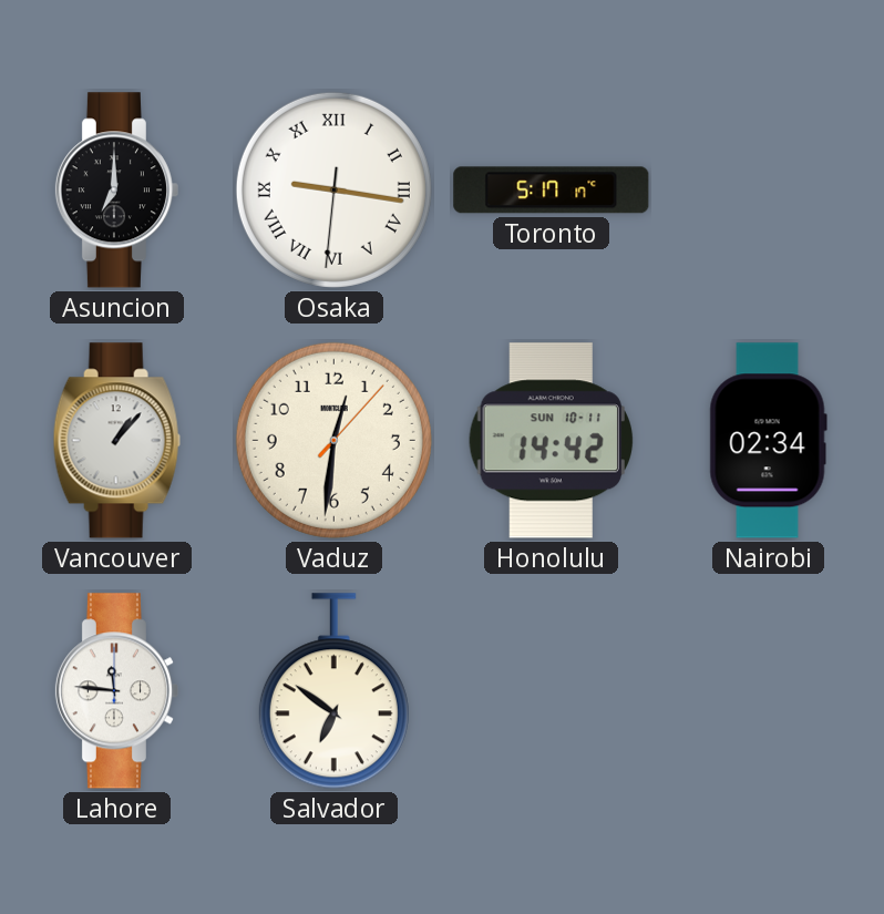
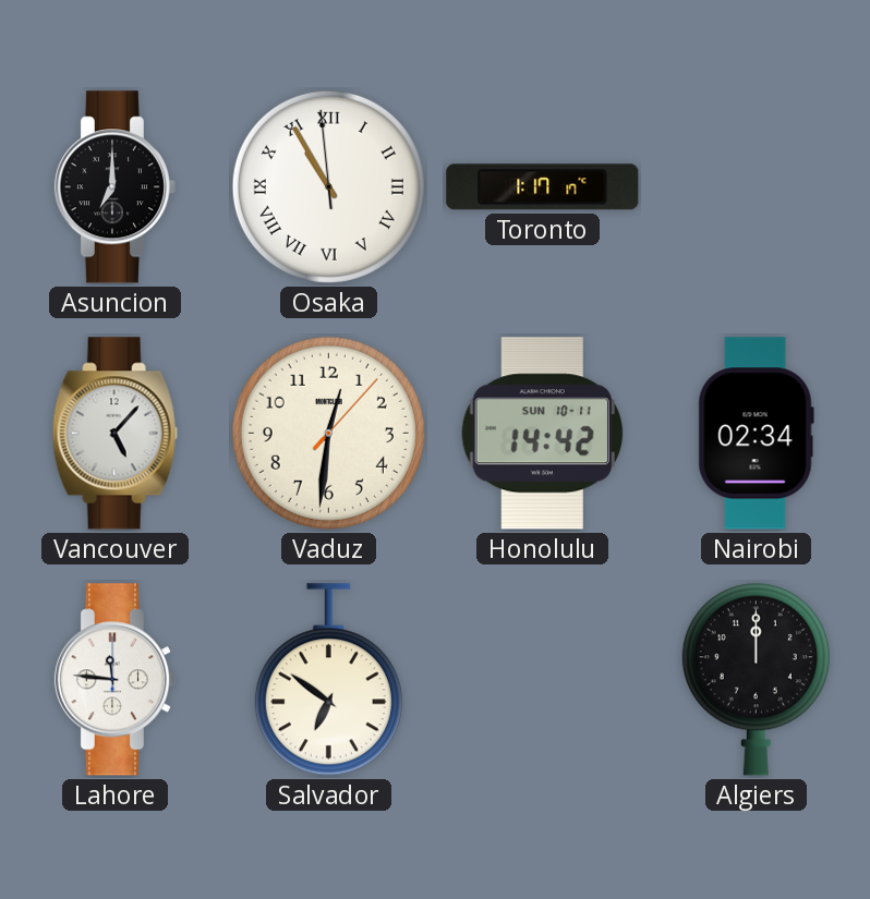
Osaka: 9:16 -> 10:54 (328, 186)
Toronto: 5:17 -> 1:17 (543, 187)
Vancouver: 1:07 -> 5:07 (114, 434)
Algiers: none -> 12:00 (756, 679)
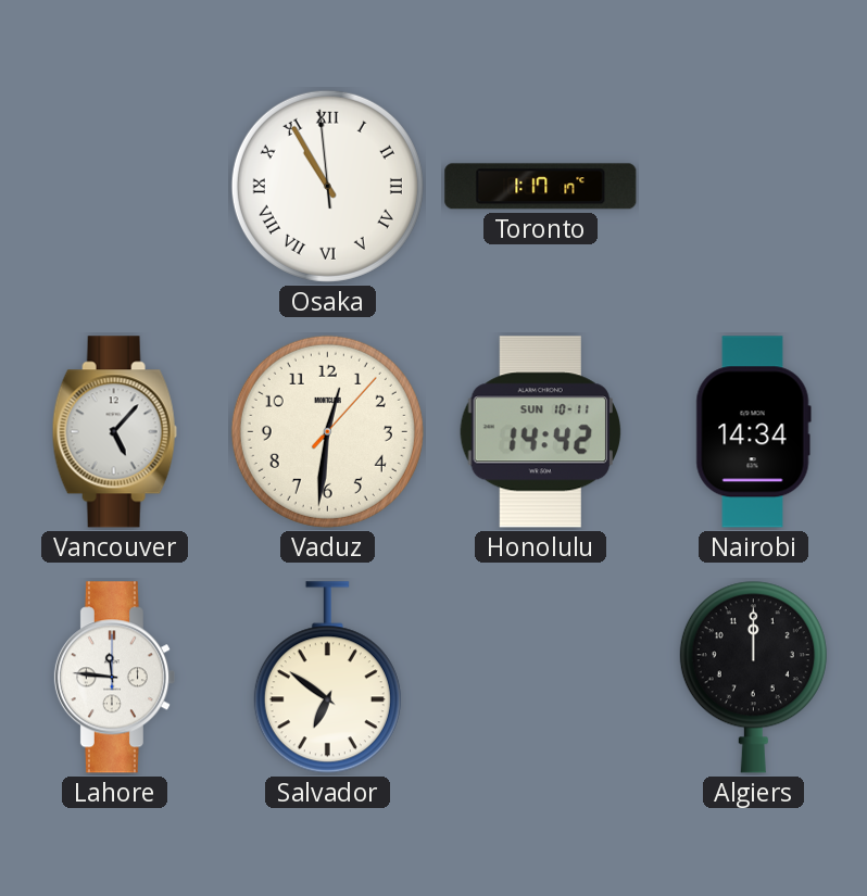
Asuncion: 7:00 -> none (114, 187)
Nairobi: 02:34 -> 14:34 (753, 432)
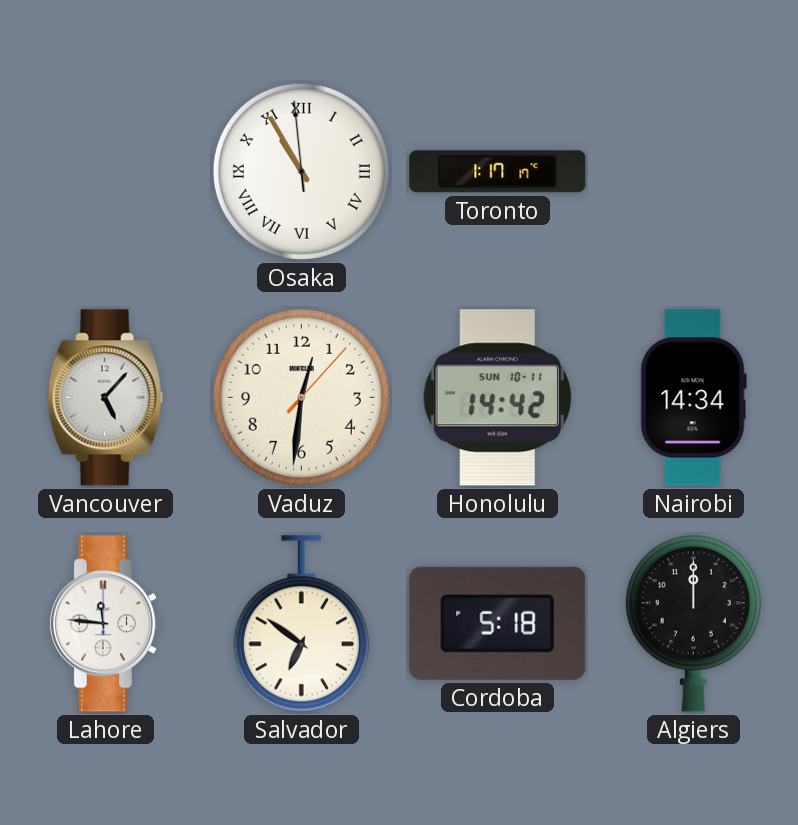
Cordoba: none -> 5:18 (498, 623)
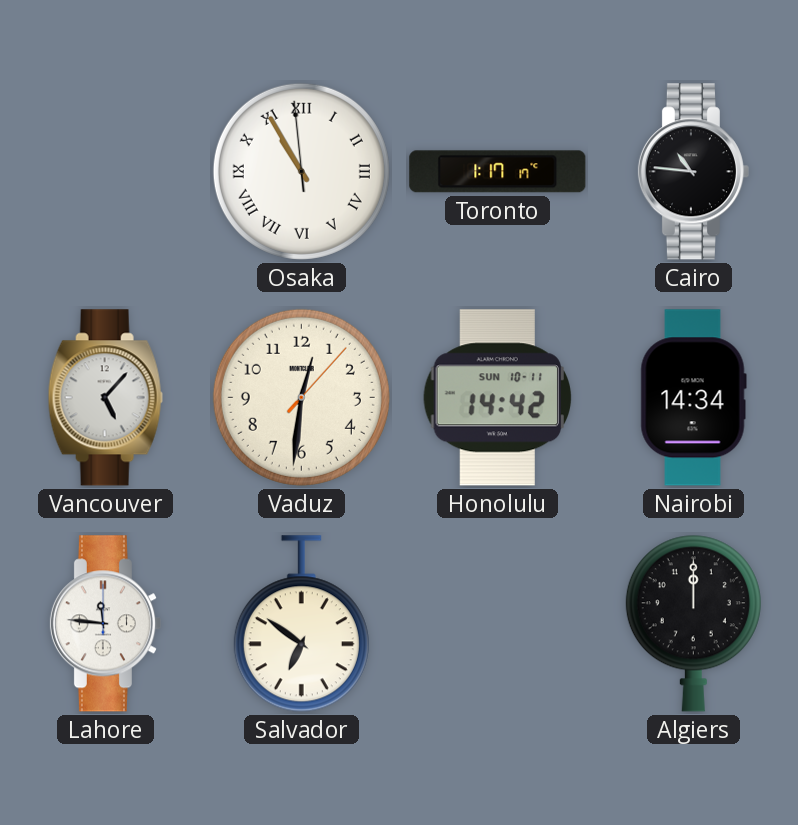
Cairo: none -> 10:46 (693, 172)
Cordoba: 5:18 -> none (498, 623)
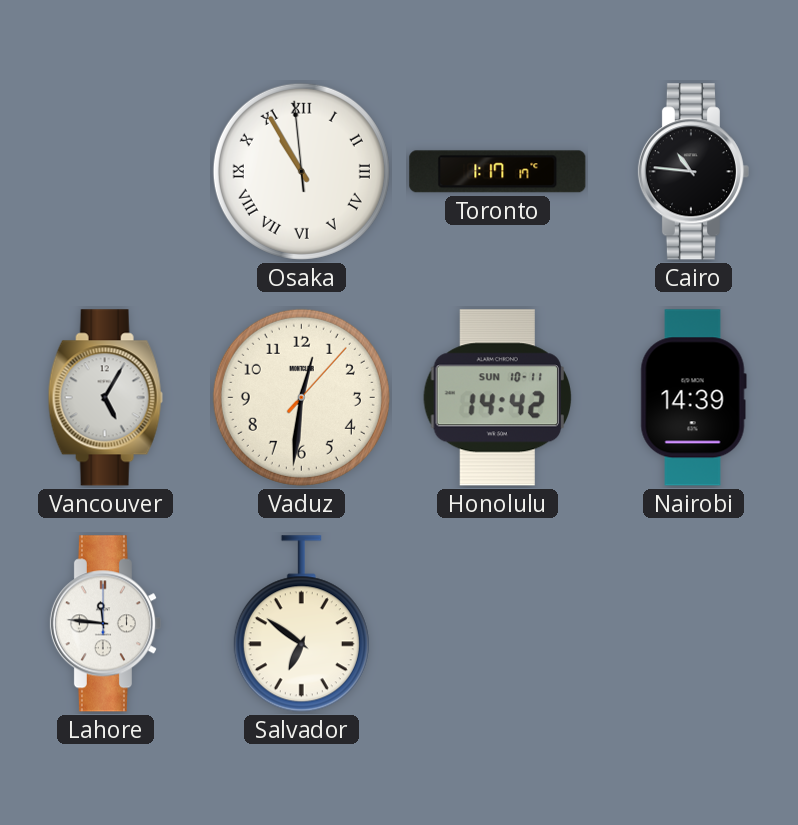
Vancouver: 5:07 -> 5:05 (105, 398)
Nairobi: 14:34 -> 14:39 (693, 398)
Algiers: 12:00 -> none (693, 623)
